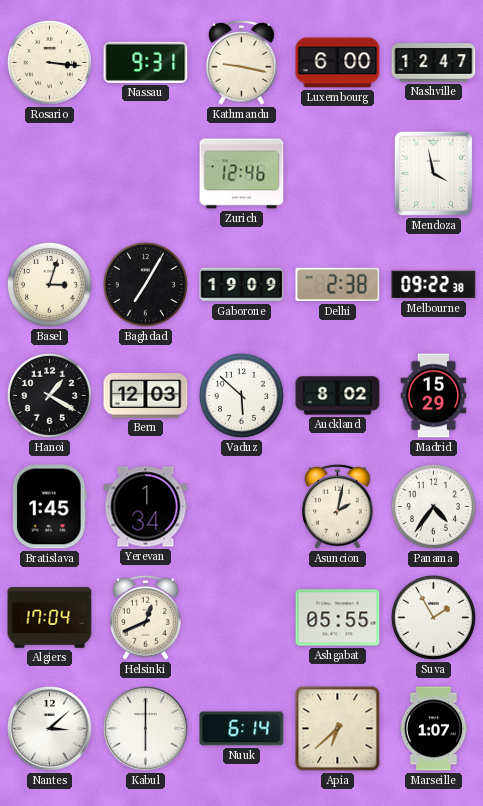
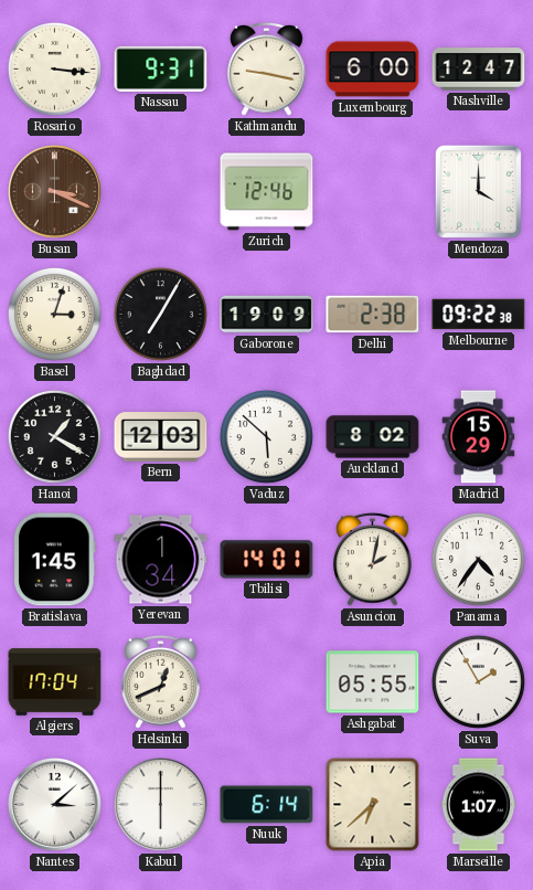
Busan: none -> 3:19 (55, 192)
Mendoza: 3:58 -> 4:00 (478, 191)
Tbilisi: none -> 14:01 (267, 560)
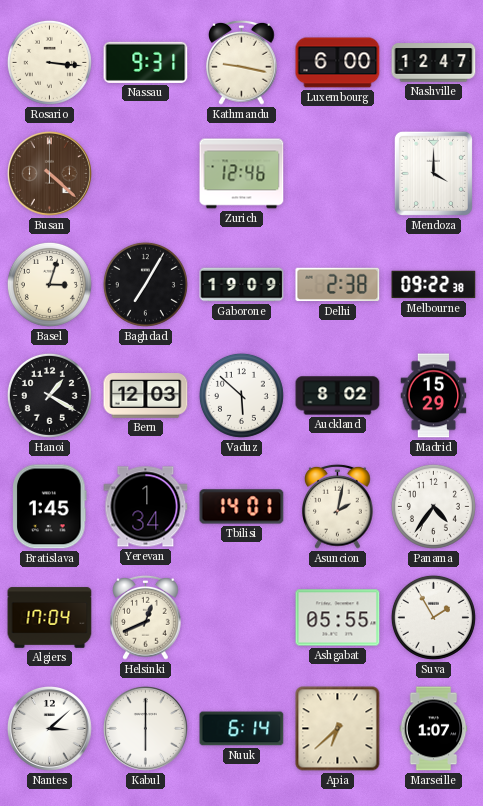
Busan: 3:19 -> 4:22 (50, 174)
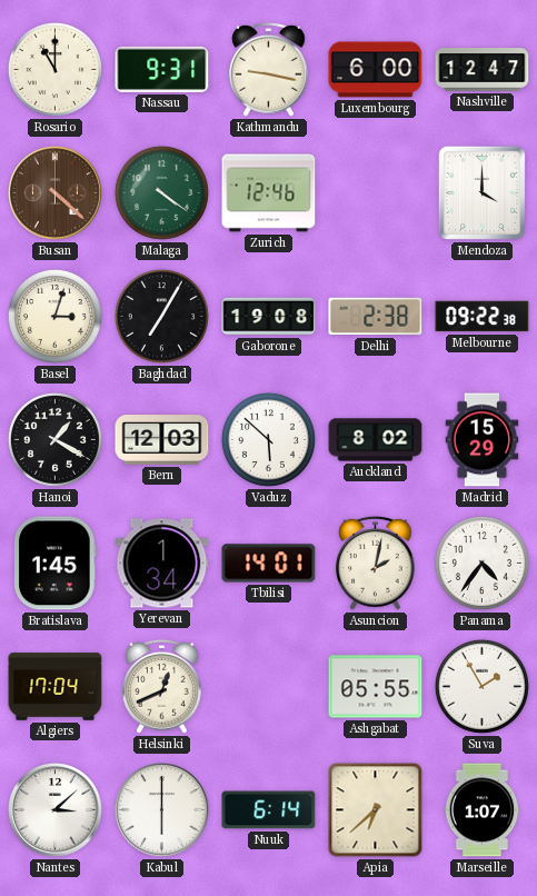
Rosario: 3:16 -> 11:00 (54, 69)
Malaga: none -> 4:21 (161, 192)
Gaborone: 19:09 -> 19:08 (269, 317)
